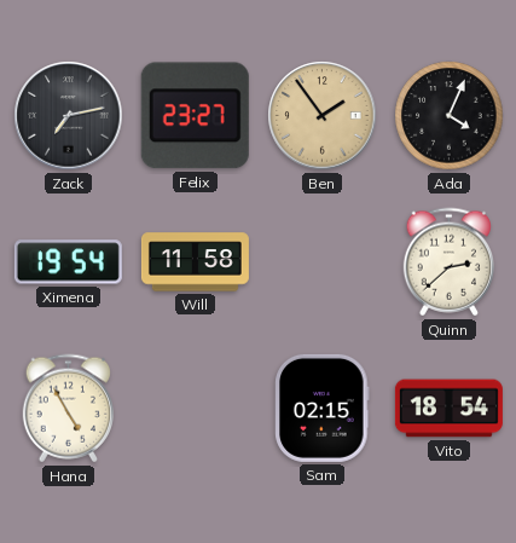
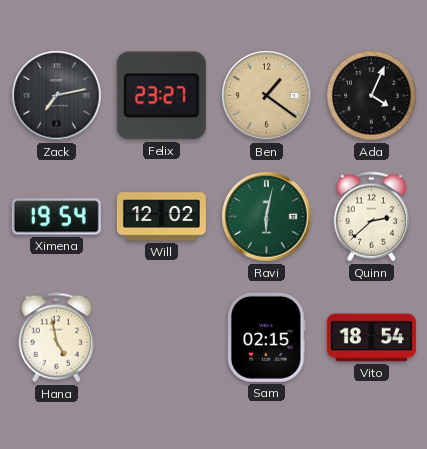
Ben: 1:54 -> 1:21 (267, 96)
Will: 11:58 -> 12:02 (161, 217)
Ravi: none -> 6:02 (267, 217)
Hana: 4:55 -> 4:58 (56, 338)
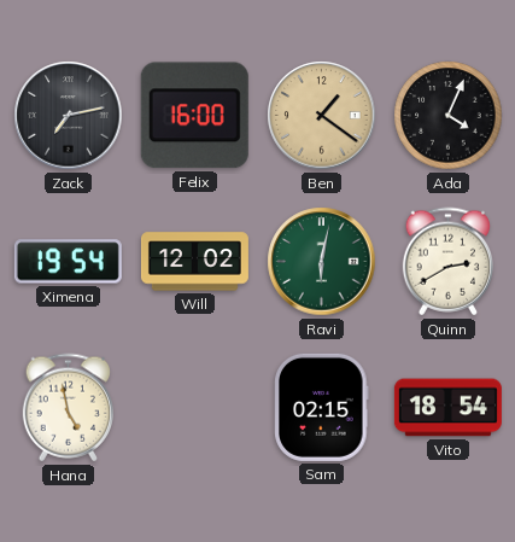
Felix: 23:27 -> 16:00 (194, 116)
Quinn: 2:38 -> 2:40 (447, 262)
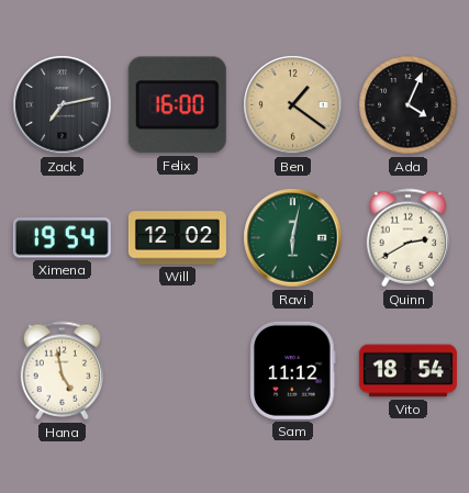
Sam: 02:15 -> 11:12 (293, 370)
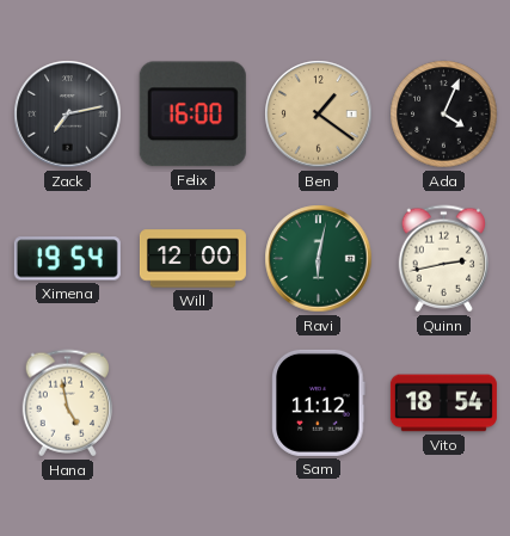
Will: 12:02 -> 12:00 (192, 259)
Quinn: 2:40 -> 2:43 (443, 259)
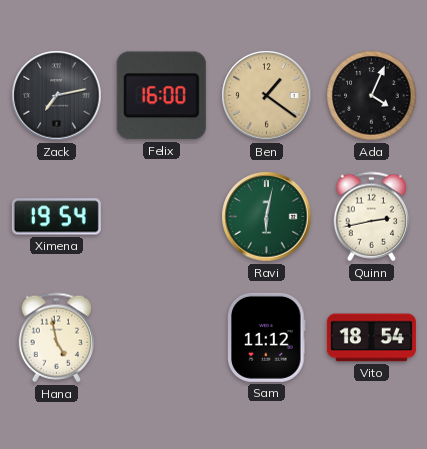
Will: 12:00 -> none (192, 259)
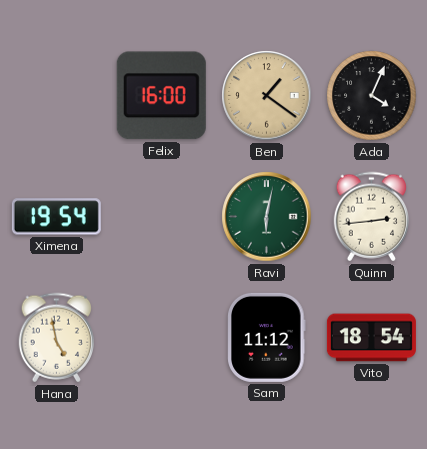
Zack: 7:13 -> none (57, 96)
Quinn: 2:43 -> 2:44 (371, 217)
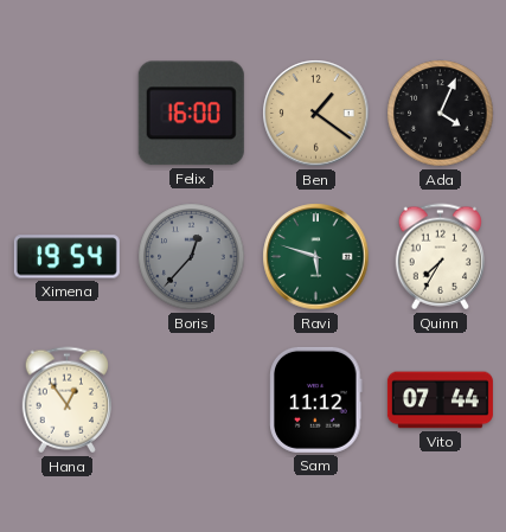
Boris: none -> 12:37 (192, 257)
Ravi: 6:02 -> 5:48 (316, 257)
Quinn: 2:44 -> 7:35 (440, 257)
Hana: 4:58 -> 12:54 (66, 400)
Vito: 18:54 -> 07:44 (440, 400)
